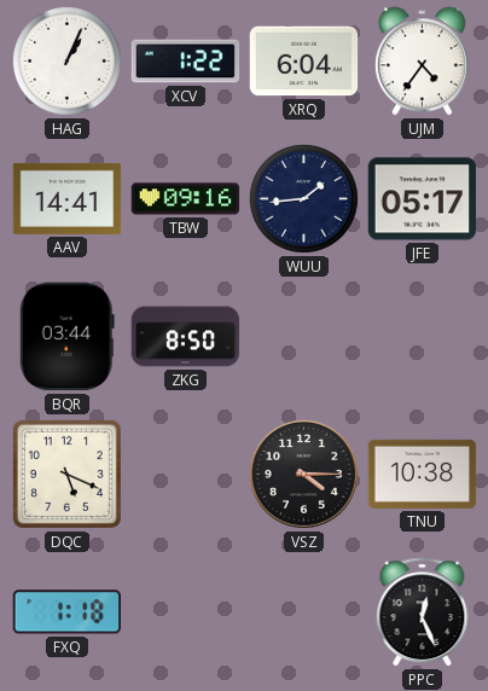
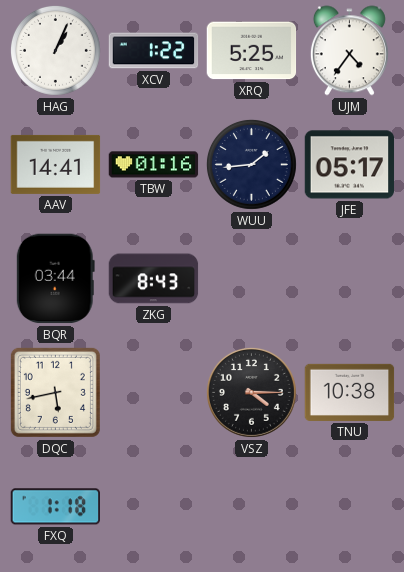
XRQ: 6:04 -> 5:25 (252, 51)
TBW: 09:16 -> 01:16 (154, 165)
ZKG: 8:50 -> 8:43 (154, 279)
DQC: 5:19 -> 5:43 (55, 392)
PPC: 12:26 -> none (423, 612)
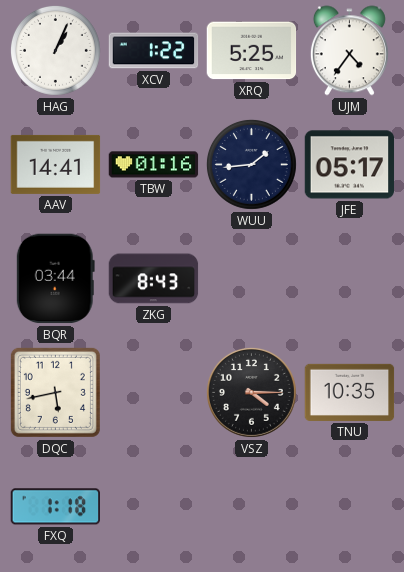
TNU: 10:38 -> 10:35 (350, 392)
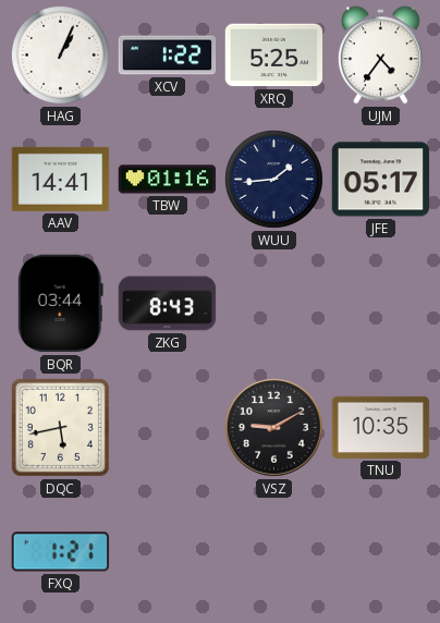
VSZ: 4:15 -> 9:10 (273, 427)
FXQ: 1:18 -> 1:21 (60, 552)
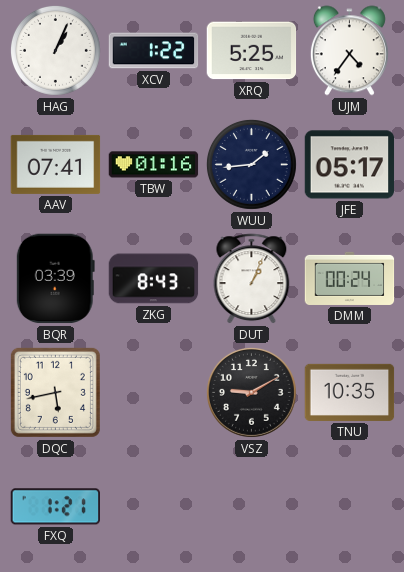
AAV: 14:41 -> 07:41 (56, 164)
BQR: 03:44 -> 03:39 (55, 279)
DUT: none -> 1:04 (252, 279)
DMM: none -> 00:24 (350, 278)
